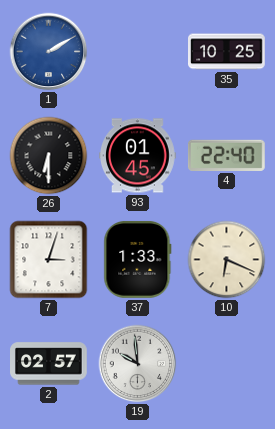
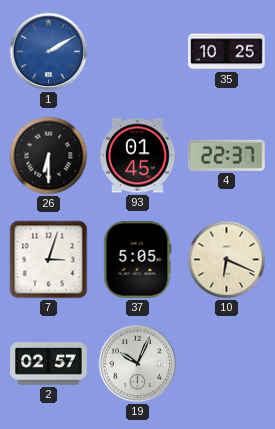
4: 22:40 -> 22:37 (226, 155)
37: 1:33 -> 5:05 (138, 260)
19: 9:59 -> 10:04 (138, 364)
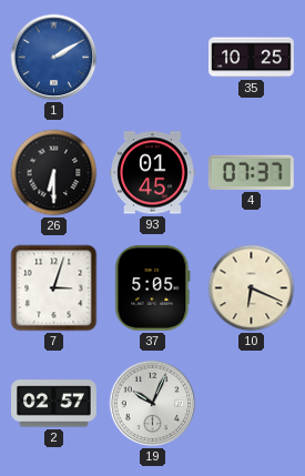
4: 22:37 -> 07:37 (251, 172)
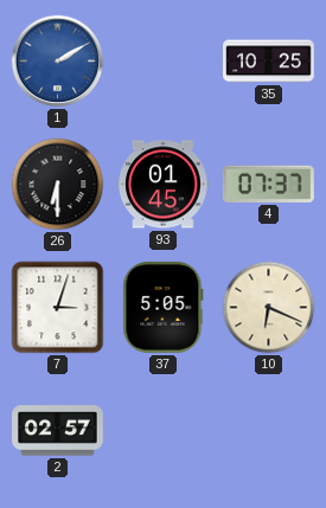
19: 10:04 -> none (153, 404)
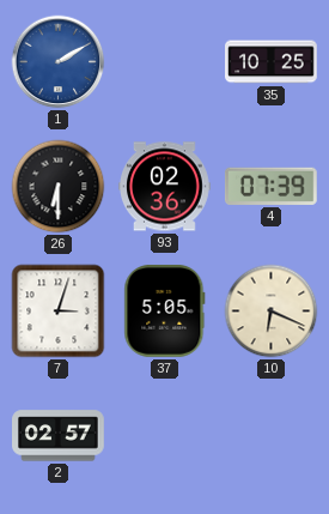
93: 01:45 -> 02:36 (165, 187)
4: 07:37 -> 07:39 (270, 186)
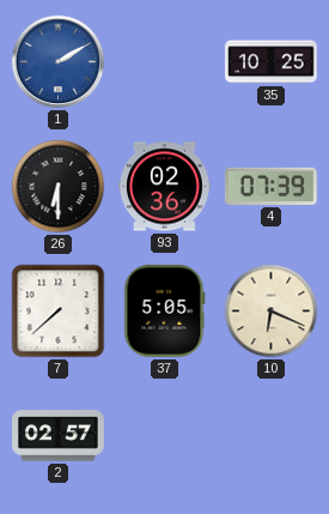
7: 3:03 -> 7:38 (59, 312)
